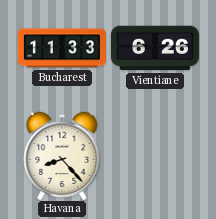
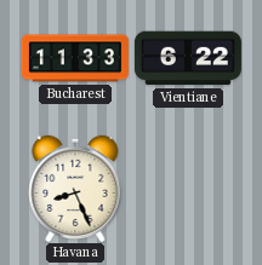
Vientiane: 6:26 -> 6:22 (188, 58)
Havana: 8:23 -> 8:26 (75, 188)
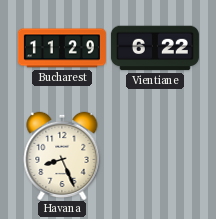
Bucharest: 11:33 -> 11:29 (62, 48)
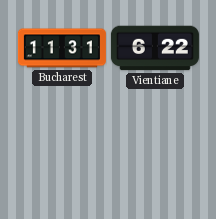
Bucharest: 11:29 -> 11:31 (62, 48)
Havana: 8:26 -> none (62, 155)
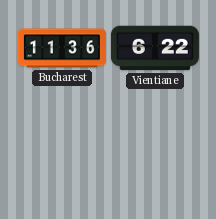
Bucharest: 11:31 -> 11:36 (62, 48)
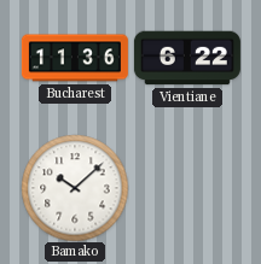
Bamako: none -> 10:08 (75, 188)
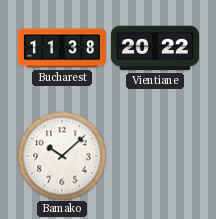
Bucharest: 11:36 -> 11:38 (62, 48)
Vientiane: 6:22 -> 20:22 (155, 48)
